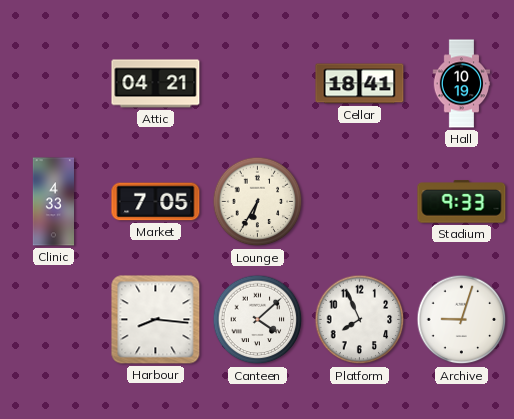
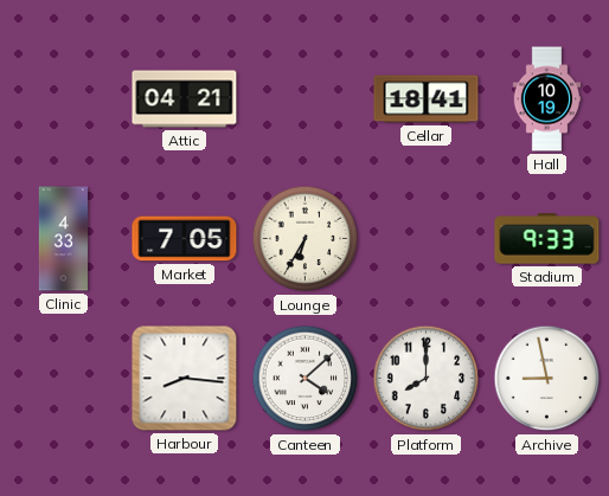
Platform: 7:56 -> 8:00 (427, 379)
Archive: 9:03 -> 8:58 (547, 379)
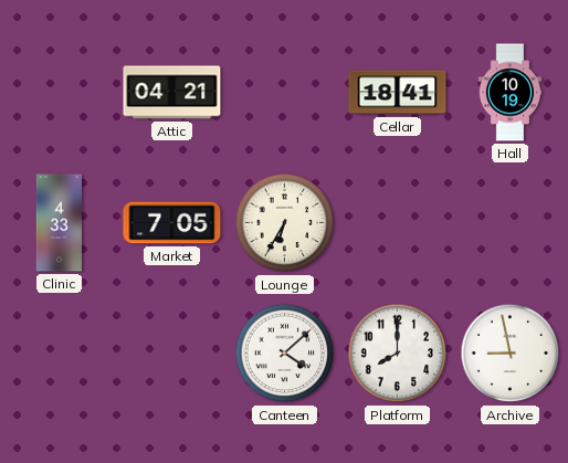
Stadium: 9:33 -> none (547, 239)
Harbour: 8:16 -> none (185, 379)
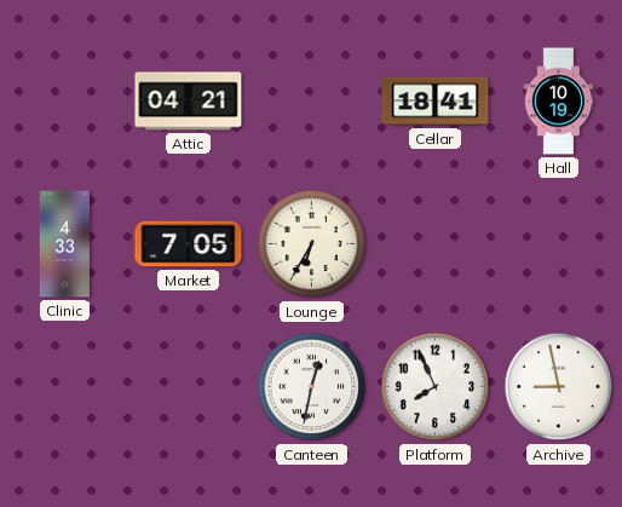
Canteen: 4:08 -> 12:32 (312, 387)
Platform: 8:00 -> 7:56 (436, 387)
